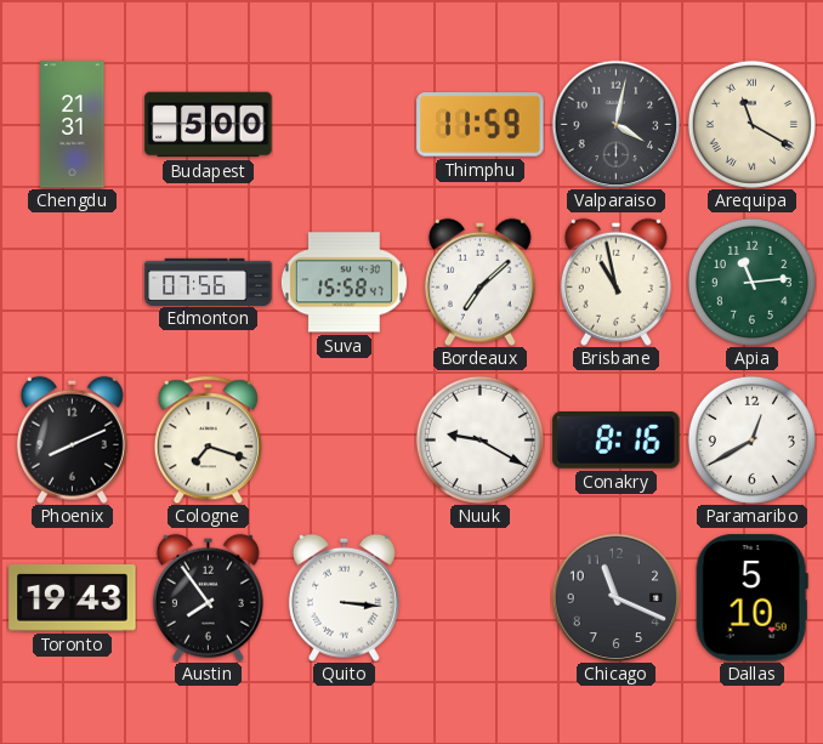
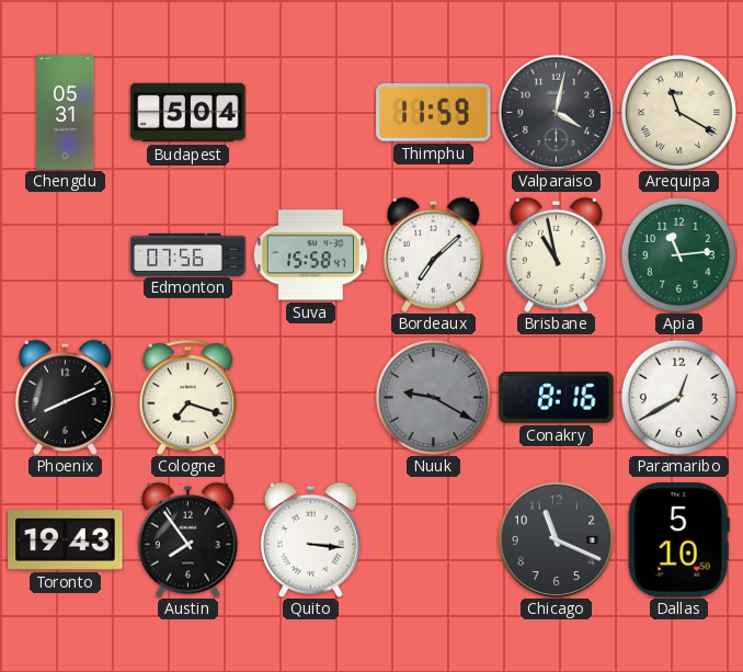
Chengdu: 21:31 -> 05:31 (66, 113)
Budapest: 5:00 -> 5:04 (188, 113)
Nuuk dial: white -> grey (433, 397)
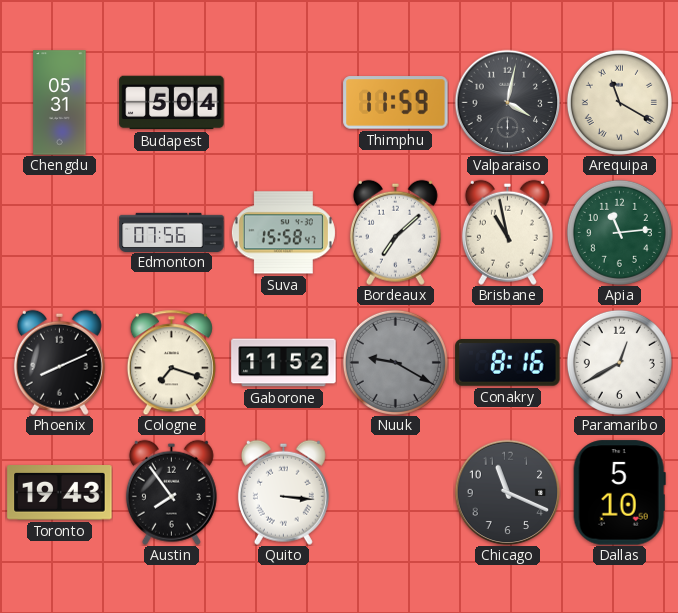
Gaborone: none -> 11:52 (284, 363)
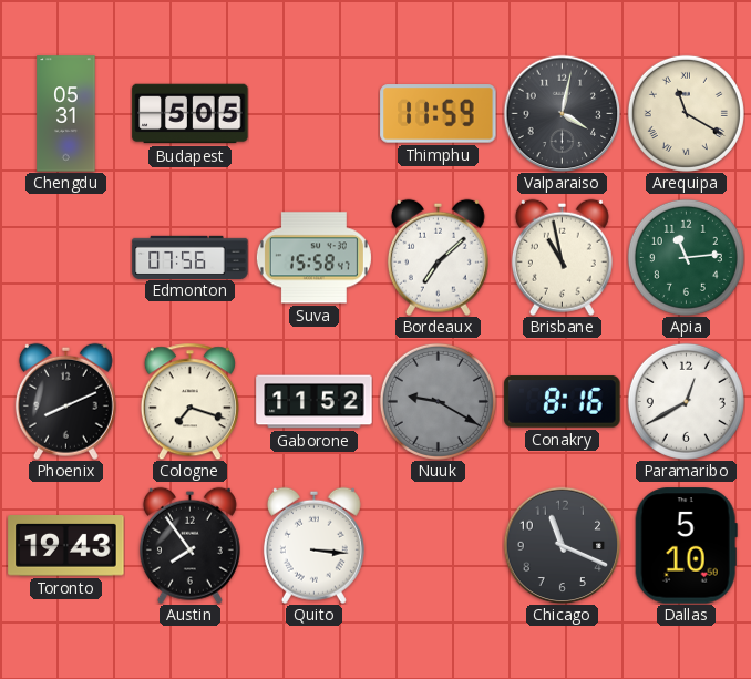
Budapest: 5:04 -> 5:05 (191, 114)
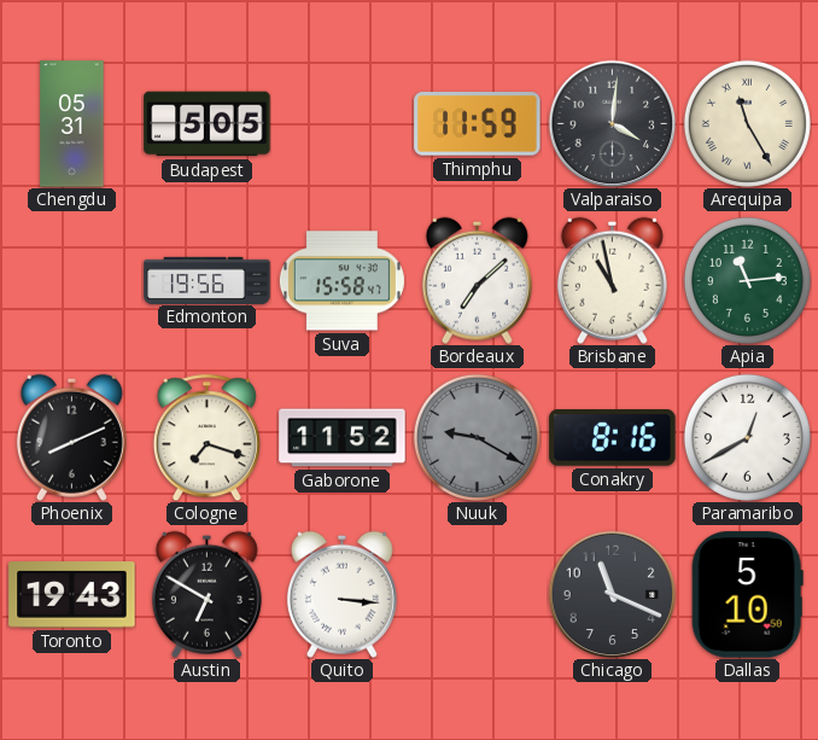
Valparaiso: 4:02 -> 4:01 (612, 123)
Arequipa: 11:20 -> 11:25 (747, 123)
Edmonton: 07:56 -> 19:56 (208, 280)
Austin: 7:54 -> 6:50 (206, 594)
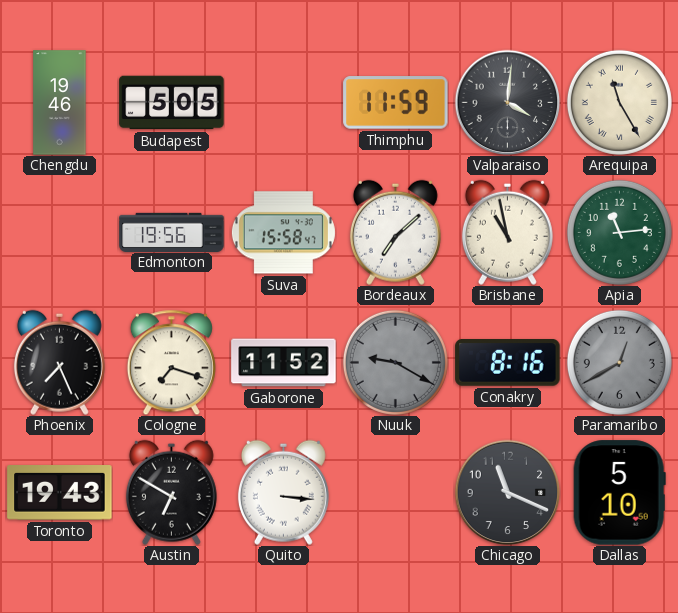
Chengdu: 05:31 -> 19:46 (60, 103)
Phoenix: 8:11 -> 7:26 (59, 362)
Paramaribo dial: white -> grey (619, 362)
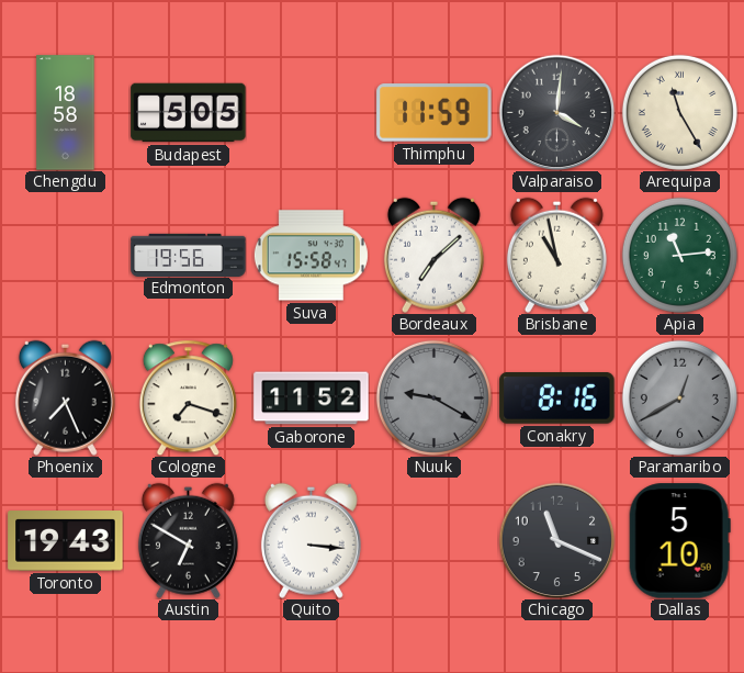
Chengdu: 19:46 -> 18:58 (66, 113)
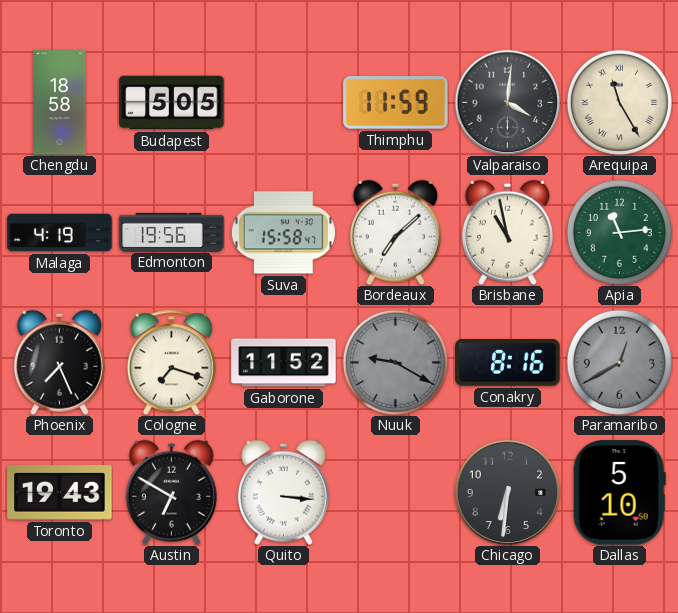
Malaga: none -> 4:19 (60, 233)
Chicago: 11:19 -> 6:31 (507, 492)
